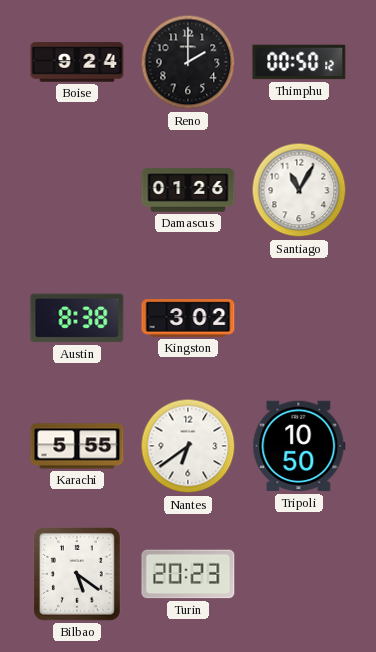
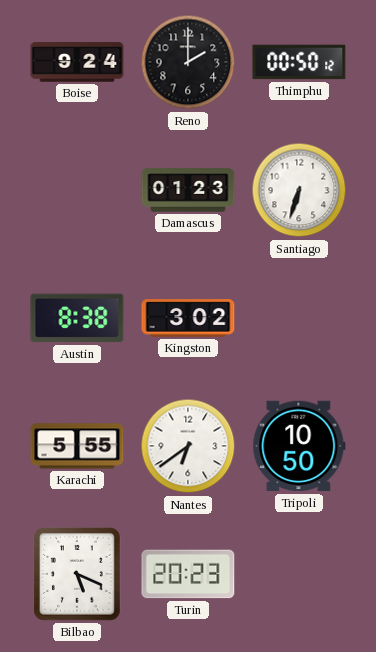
Damascus: 01:26 -> 01:23 (188, 190)
Santiago: 11:05 -> 6:33 (299, 190)
Bilbao: 5:21 -> 5:19 (78, 575)
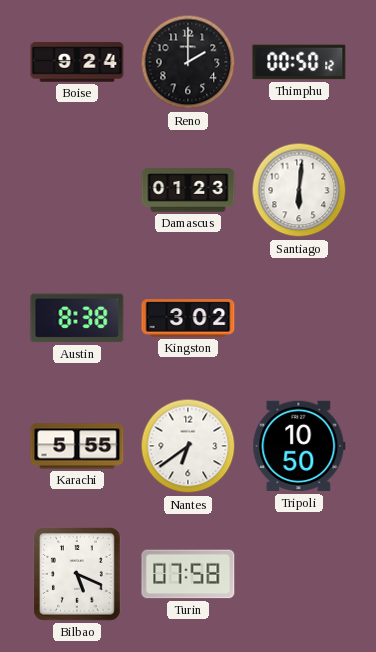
Santiago: 6:33 -> 6:01 (299, 190)
Turin: 20:23 -> 07:58 (188, 574)
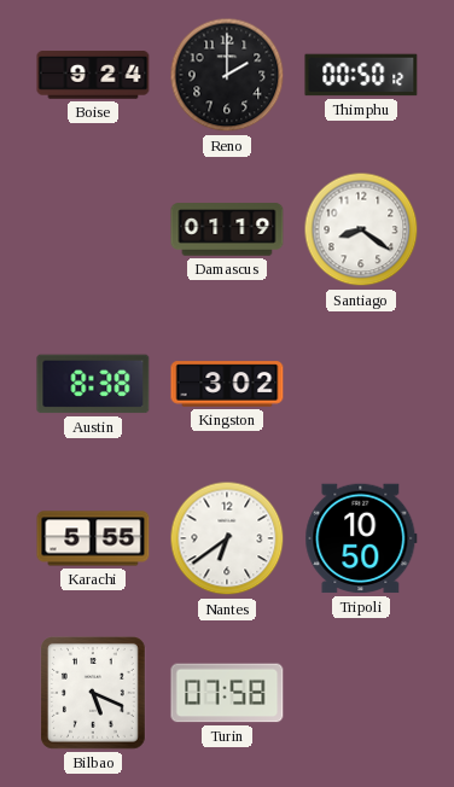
Damascus: 01:23 -> 01:19 (227, 229)
Santiago: 6:01 -> 8:21 (361, 229)
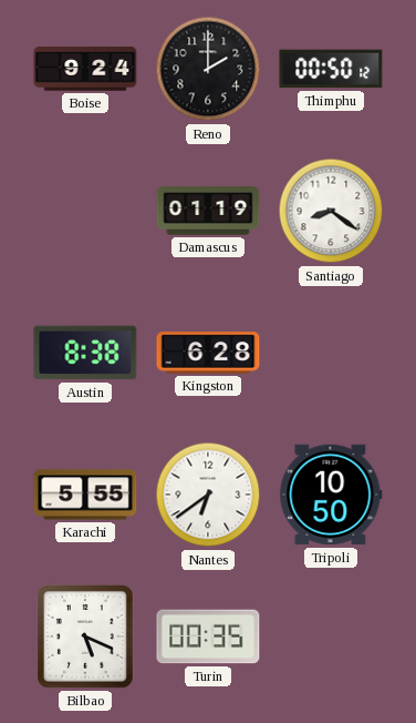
Kingston: 3:02 -> 6:28 (208, 353)
Turin: 07:58 -> 00:35 (208, 637)
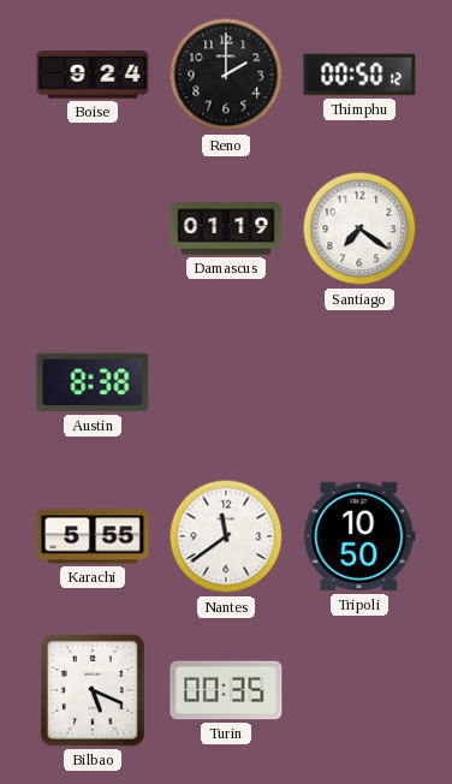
Santiago: 8:21 -> 7:21 (359, 228)
Kingston: 6:28 -> none (208, 353)
Nantes: 6:39 -> 11:39 (226, 536)
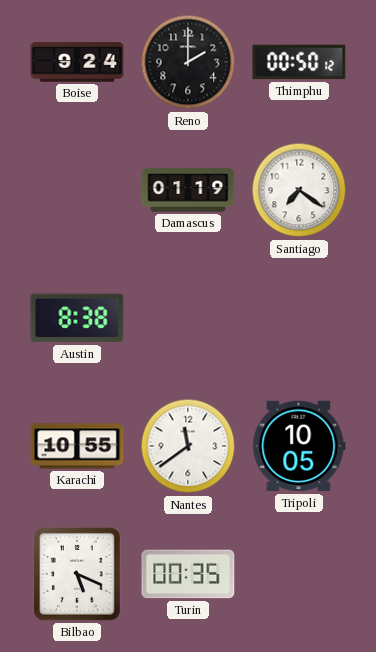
Karachi: 5:55 -> 10:55 (77, 446)
Tripoli: 10:50 -> 10:05 (299, 446)
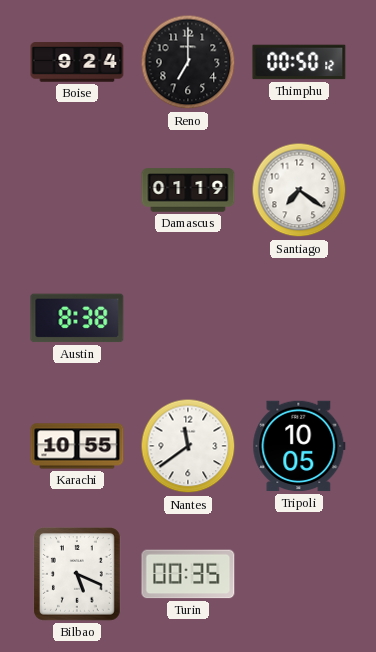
Reno: 2:00 -> 7:00 (188, 62)
